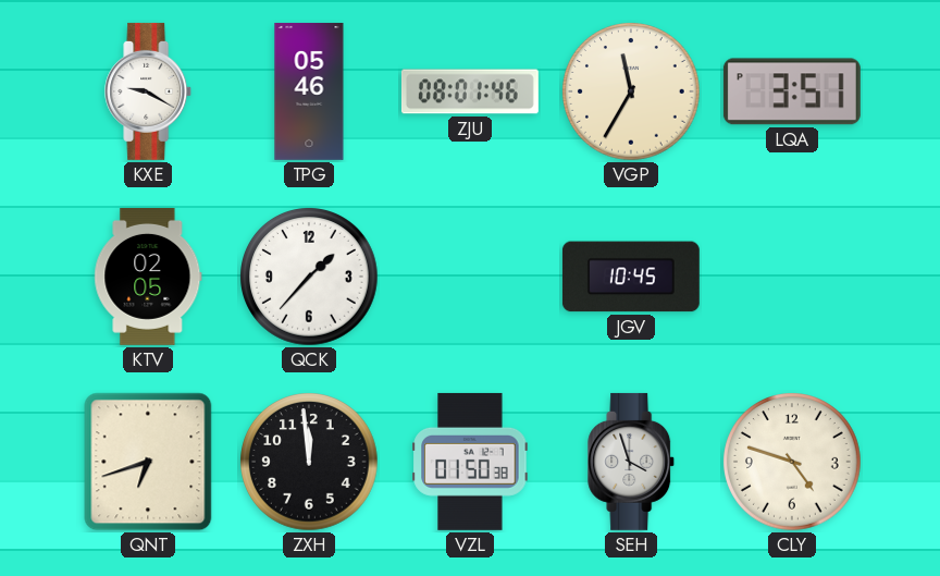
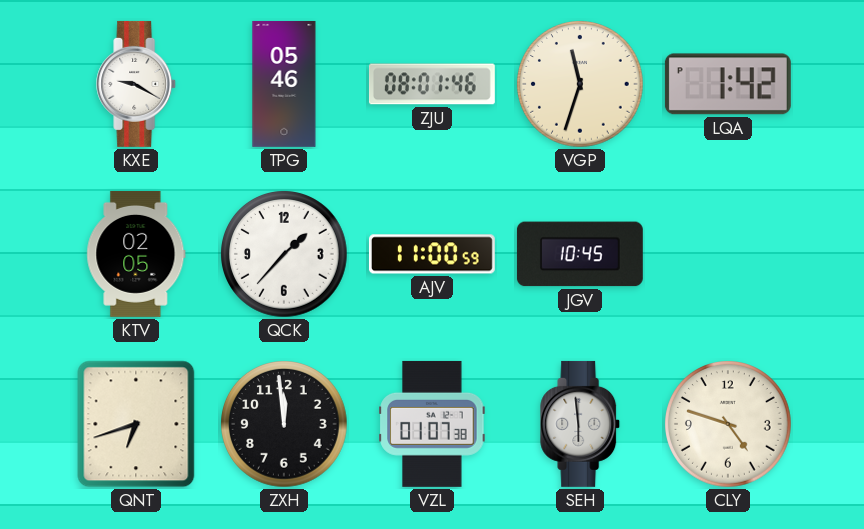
VGP: 11:35 -> 11:33 (581, 85)
LQA: 3:51 -> 1:42 (728, 84)
AJV: none -> 11:00 (432, 254)
VZL: 01:50 -> 01:07 (432, 424)
SEH: 3:57 -> 5:59 (581, 424)
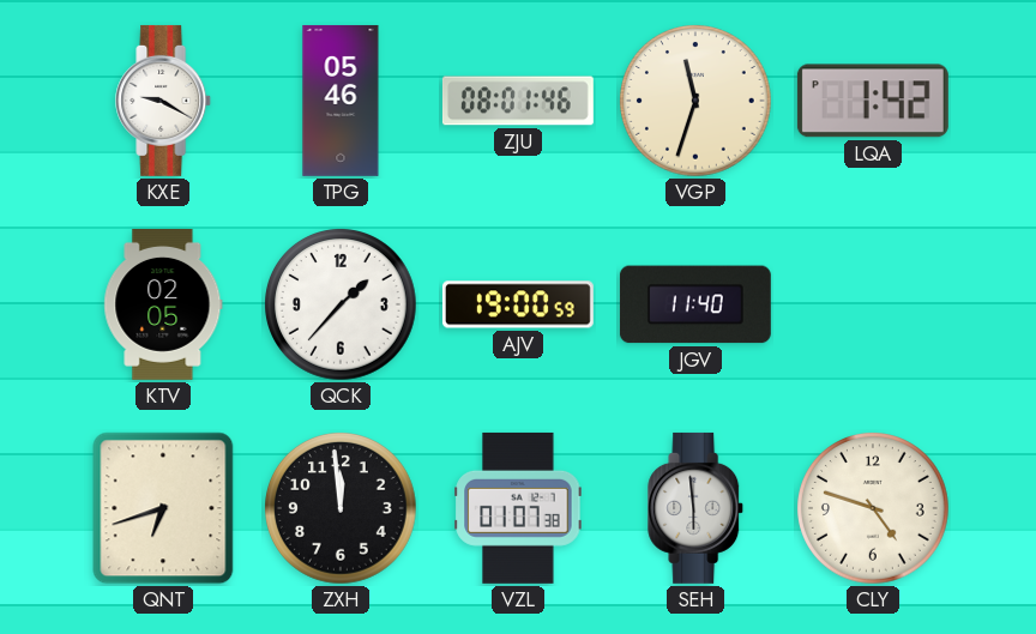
AJV: 11:00 -> 19:00 (518, 304)
JGV: 10:45 -> 11:40 (695, 304)
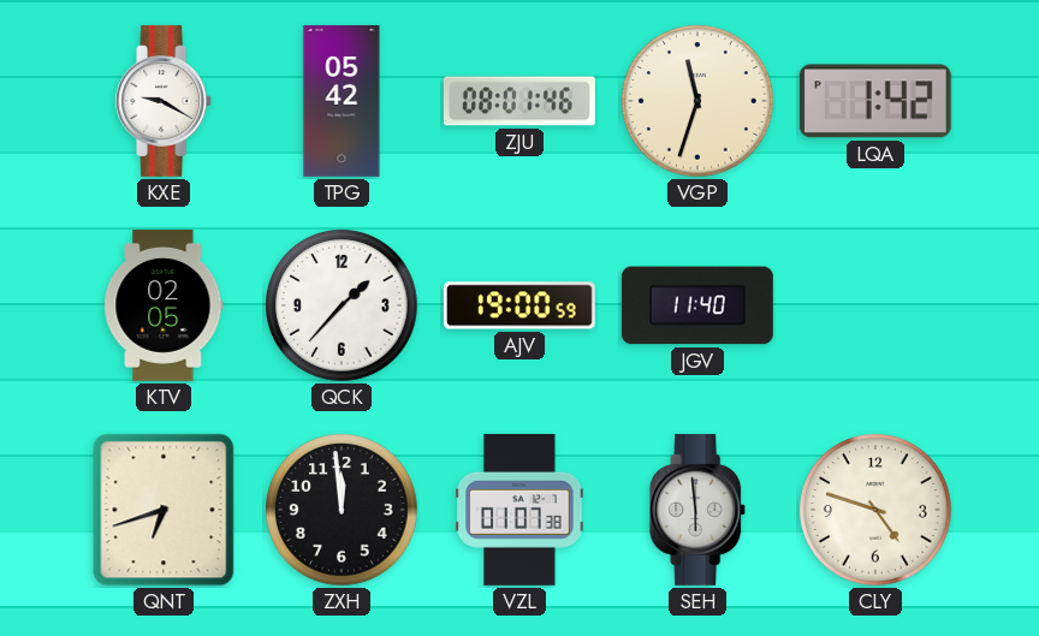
TPG: 05:46 -> 05:42 (342, 101)
